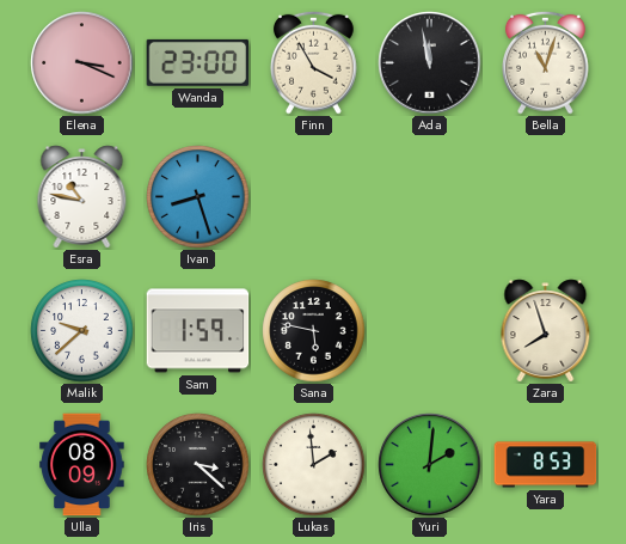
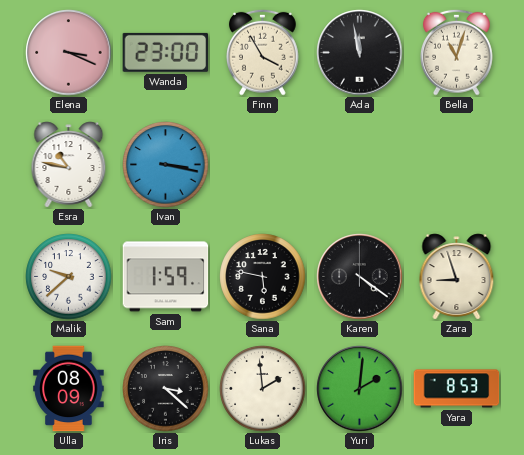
Ivan: 8:27 -> 3:17 (166, 165)
Karen: none -> 4:21 (360, 277)
Zara: 7:57 -> 8:57 (457, 277)
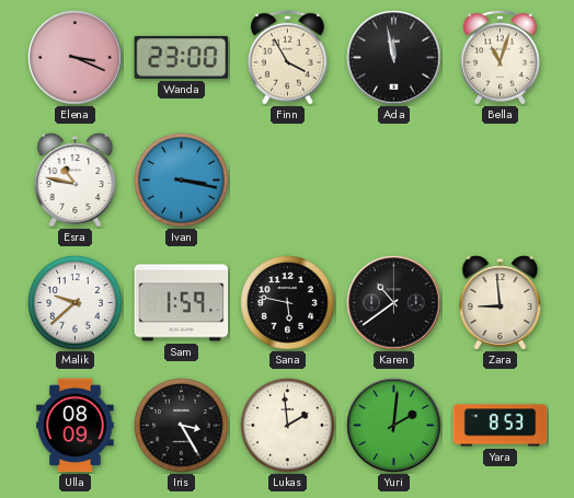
Karen: 4:21 -> 10:39 (394, 303)
Zara: 8:57 -> 8:59 (501, 303)
Iris: 3:22 -> 3:25 (182, 426)
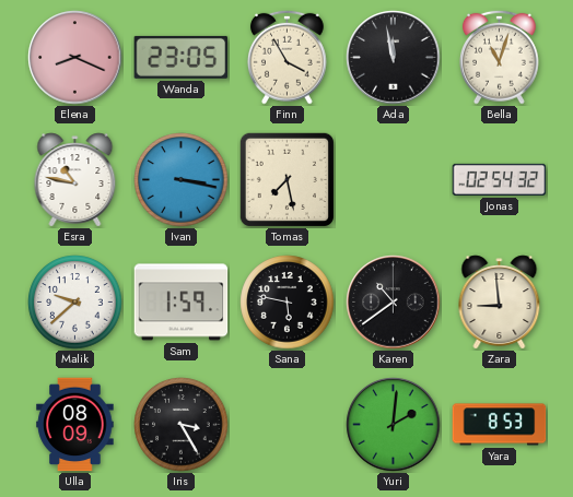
Elena: 3:19 -> 8:19 (75, 58)
Wanda: 23:00 -> 23:05 (182, 57)
Tomas: none -> 7:28 (286, 179)
Jonas: none -> 02:54 (500, 179)
Lukas: 1:59 -> none (288, 426)
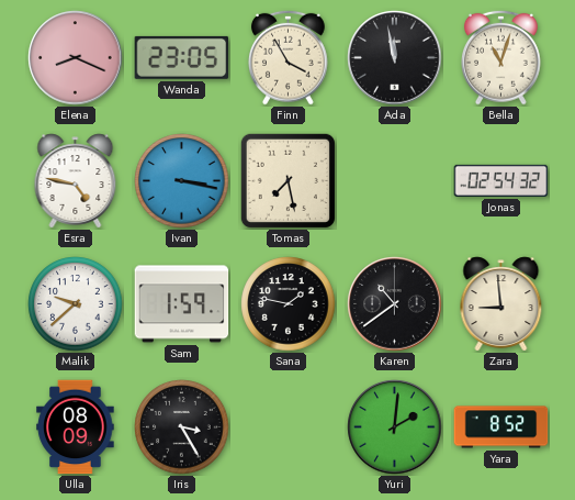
Esra: 10:47 -> 4:47 (76, 181)
Sana: 5:47 -> 1:47 (289, 304)
Yara: 8:53 -> 8:52 (501, 427)
